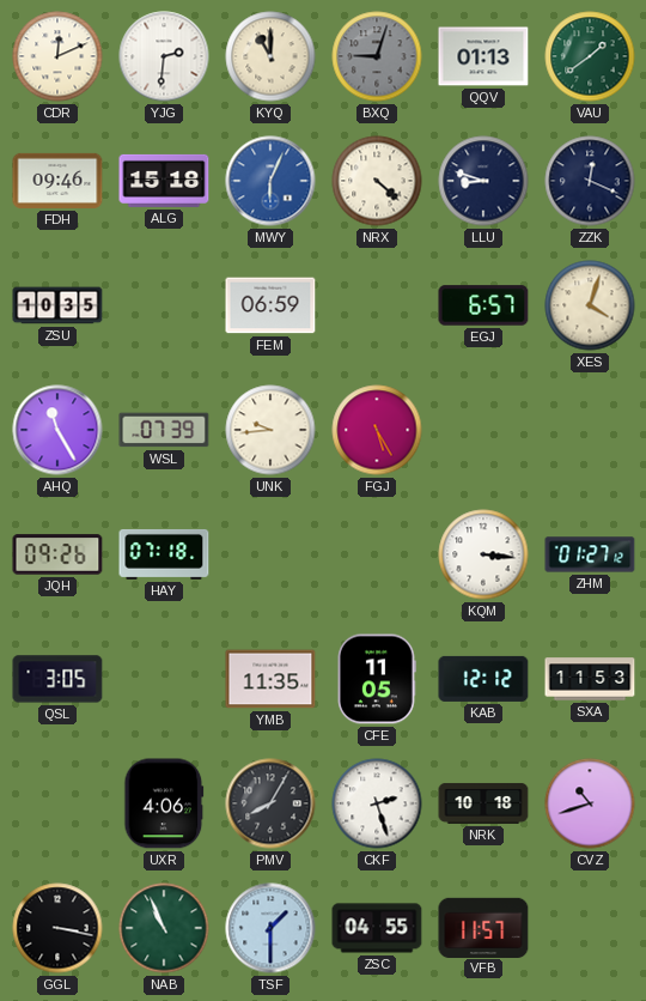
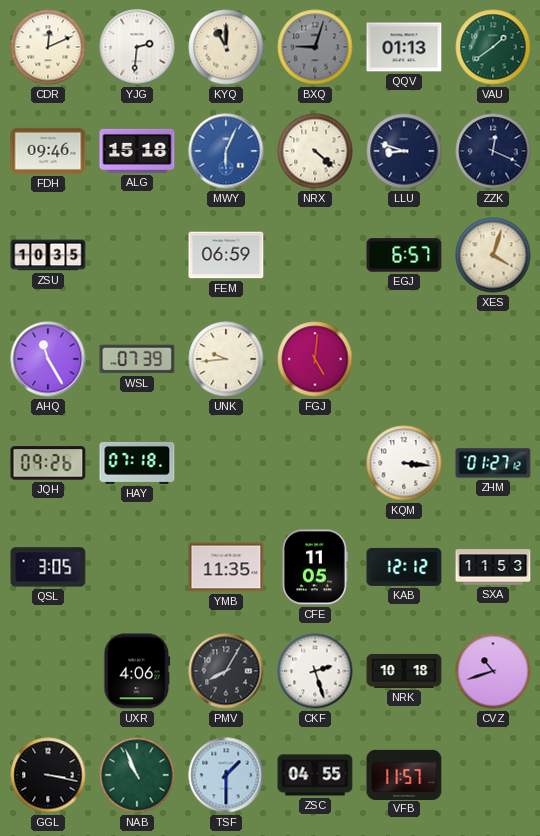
FGJ: 5:25 -> 5:01 (315, 359)
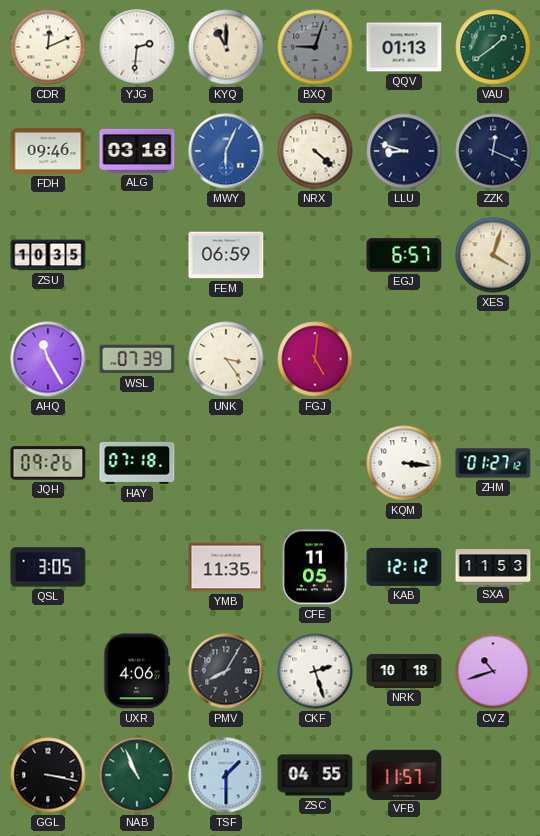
ALG: 15:18 -> 03:18 (137, 151)
UNK: 9:44 -> 3:24 (226, 359)
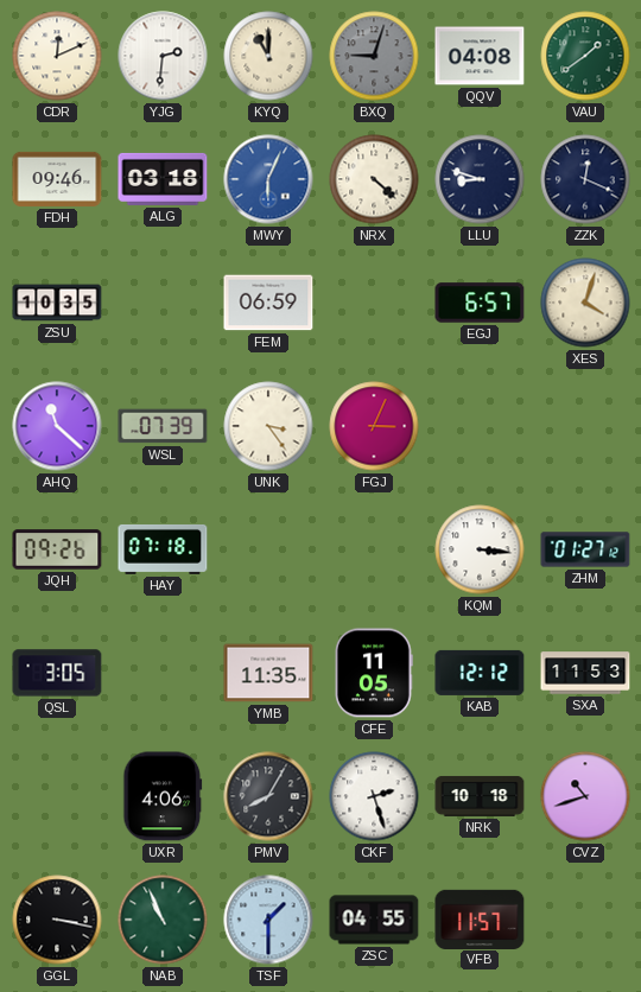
QQV: 01:13 -> 04:08 (480, 56)
AHQ: 11:25 -> 11:22 (57, 426)
FGJ: 5:01 -> 3:04 (374, 426)
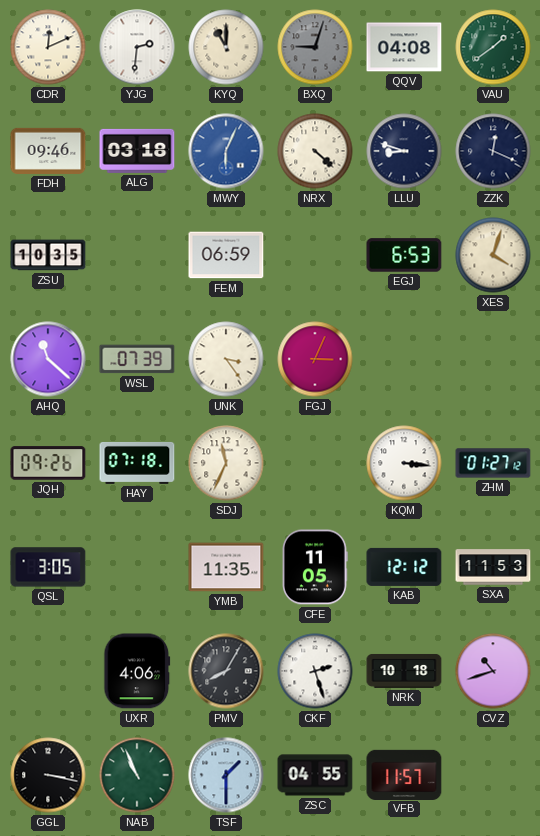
EGJ: 6:57 -> 6:53 (404, 255)
SDJ: none -> 11:34 (226, 463)
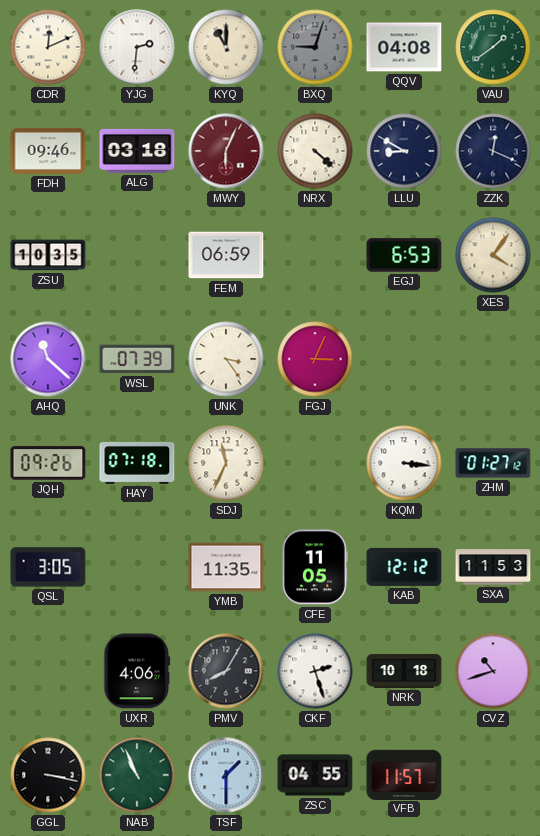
MWY dial: blue -> burgundy (226, 151)
LLU: 8:48 -> 8:50 (404, 151)
XES: 4:03 -> 4:06 (493, 255)
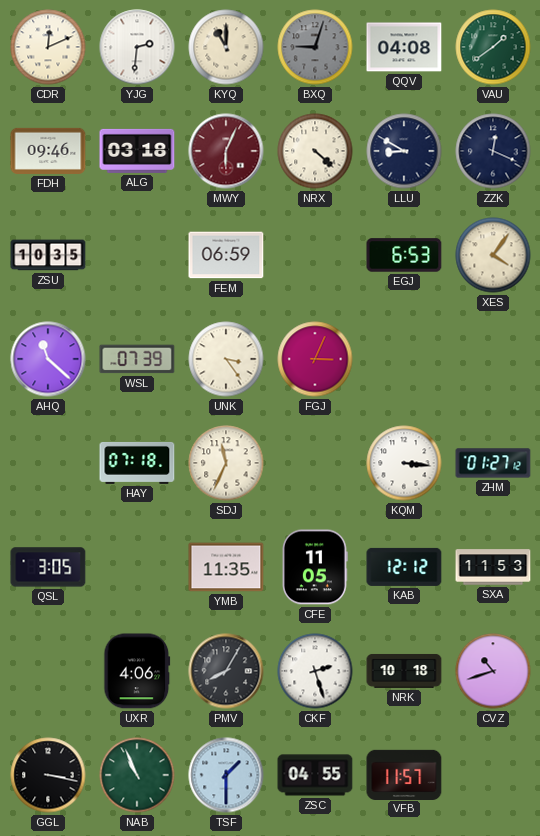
JQH: 09:26 -> none (48, 463)
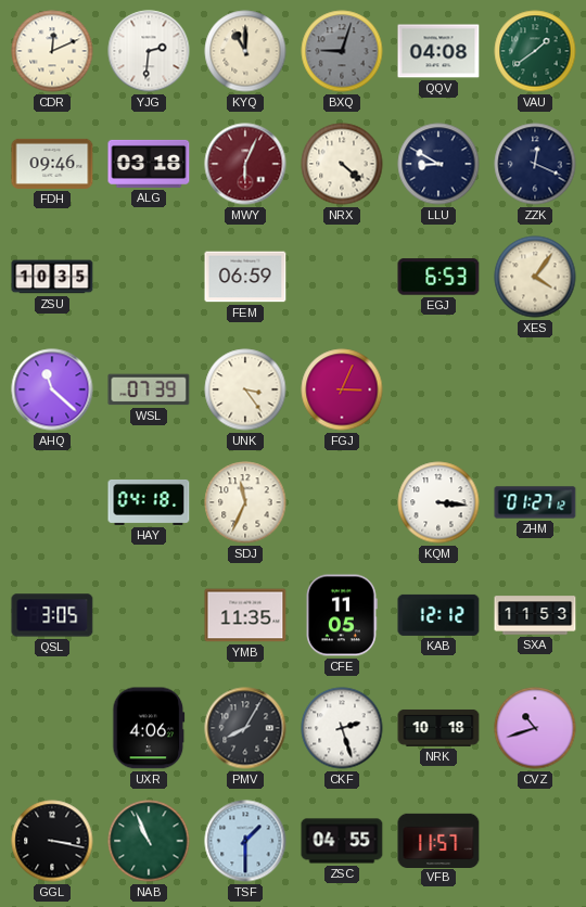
HAY: 07:18 -> 04:18 (149, 502)
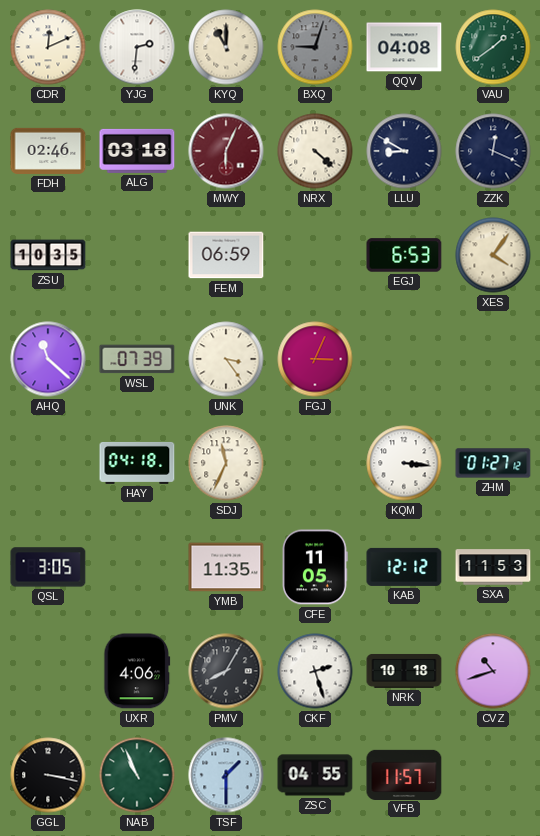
FDH: 09:46 -> 02:46 (48, 151)
